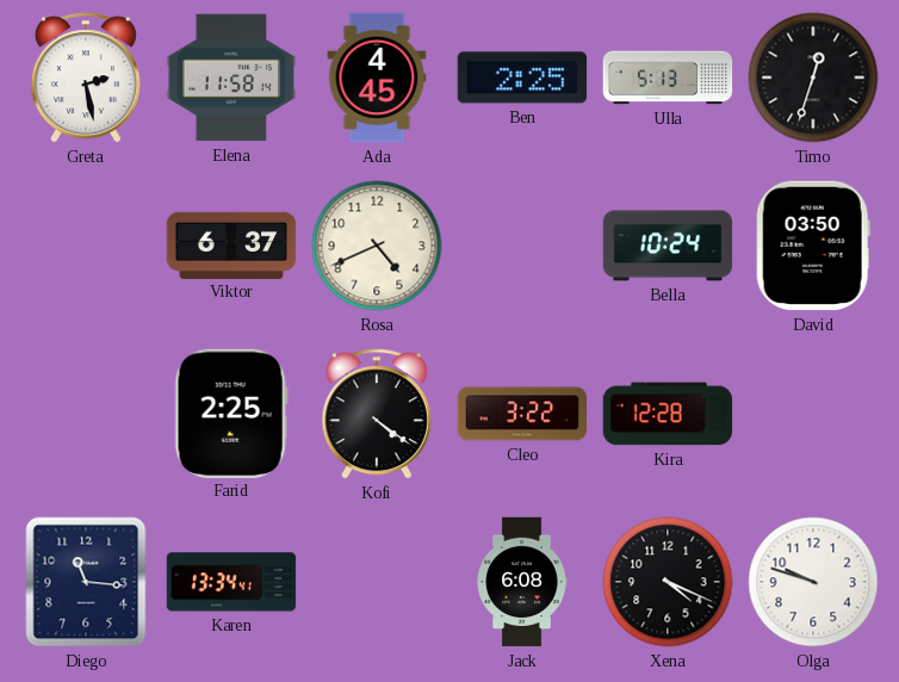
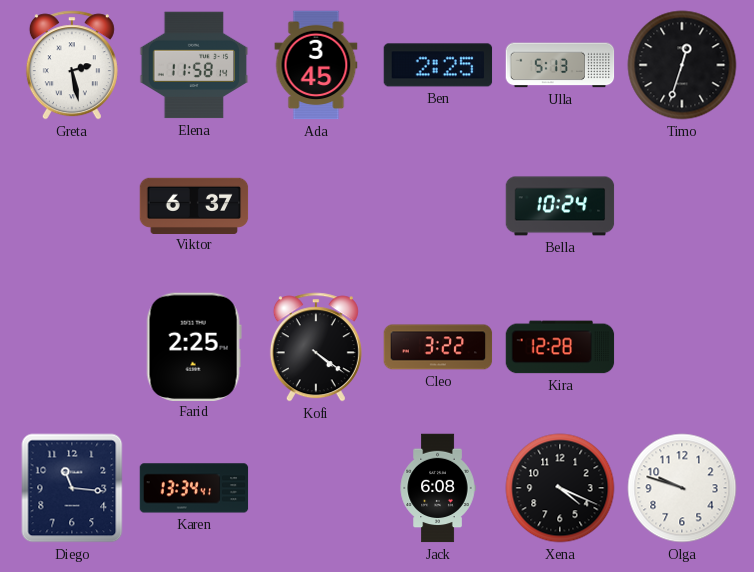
Ada: 4:45 -> 3:45 (316, 65)
Rosa: 4:41 -> none (377, 246)
David: 03:50 -> none (813, 246)
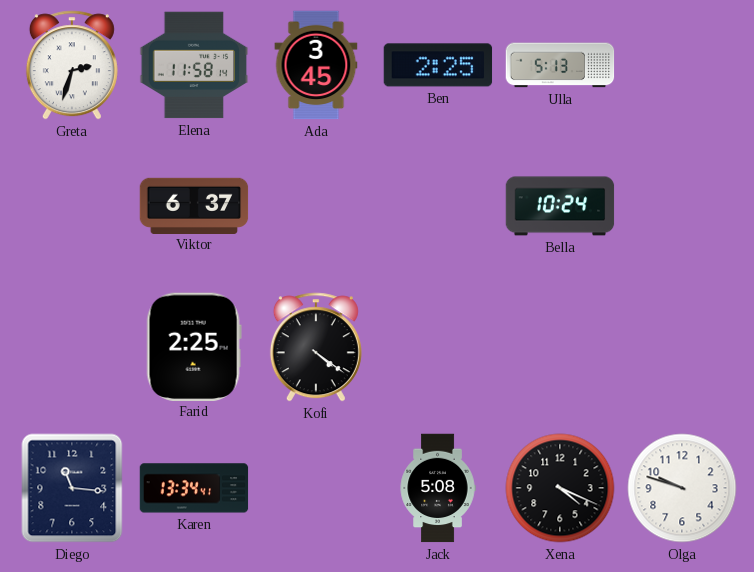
Greta: 2:28 -> 2:33 (72, 65)
Timo: 12:33 -> none (682, 65)
Cleo: 3:22 -> none (438, 347)
Kira: 12:28 -> none (560, 347)
Jack: 6:08 -> 5:08 (438, 488)
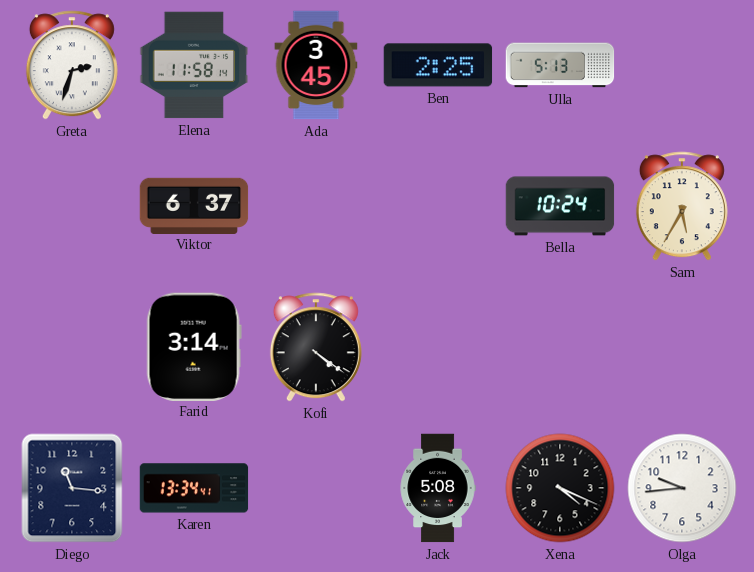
Sam: none -> 5:35 (682, 206)
Farid: 2:25 -> 3:14 (194, 346)
Olga: 9:48 -> 9:44 (682, 488)
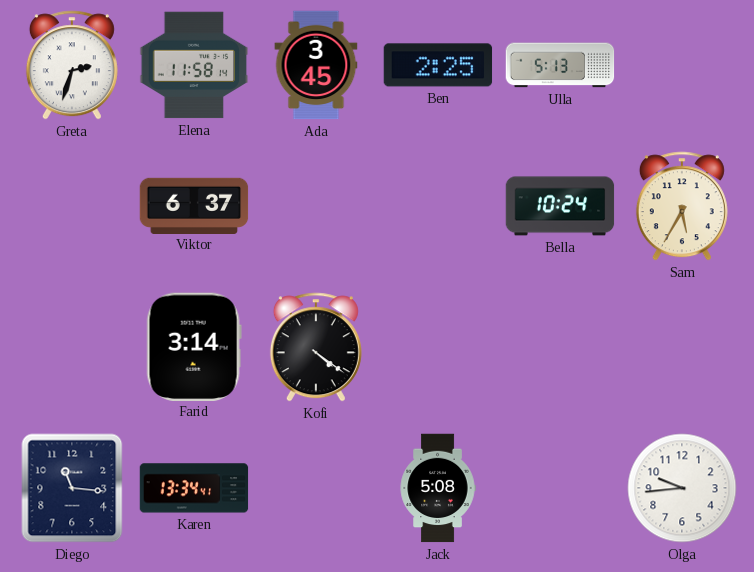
Xena: 4:19 -> none (560, 488)
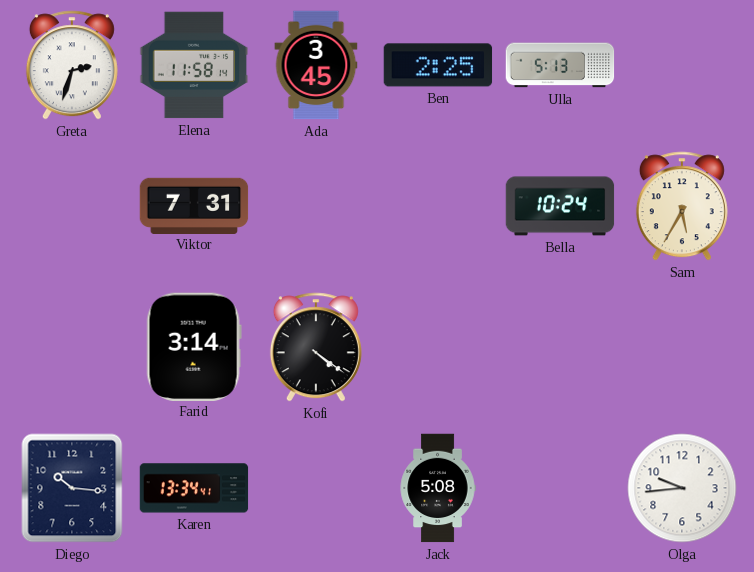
Viktor: 6:37 -> 7:31 (194, 205)
Diego: 11:16 -> 10:16 (72, 488)
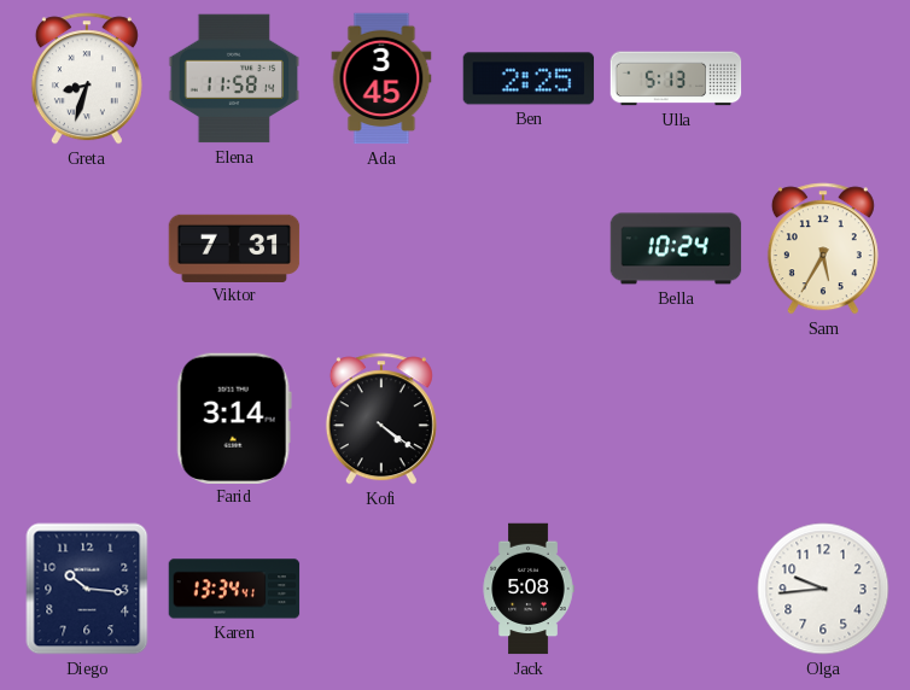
Greta: 2:33 -> 8:33 (87, 78)
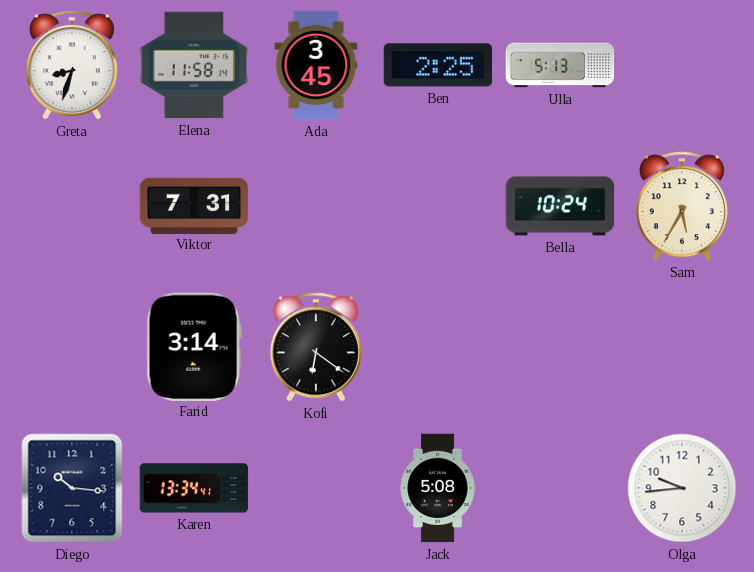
Kofi: 4:21 -> 6:21 (316, 347)
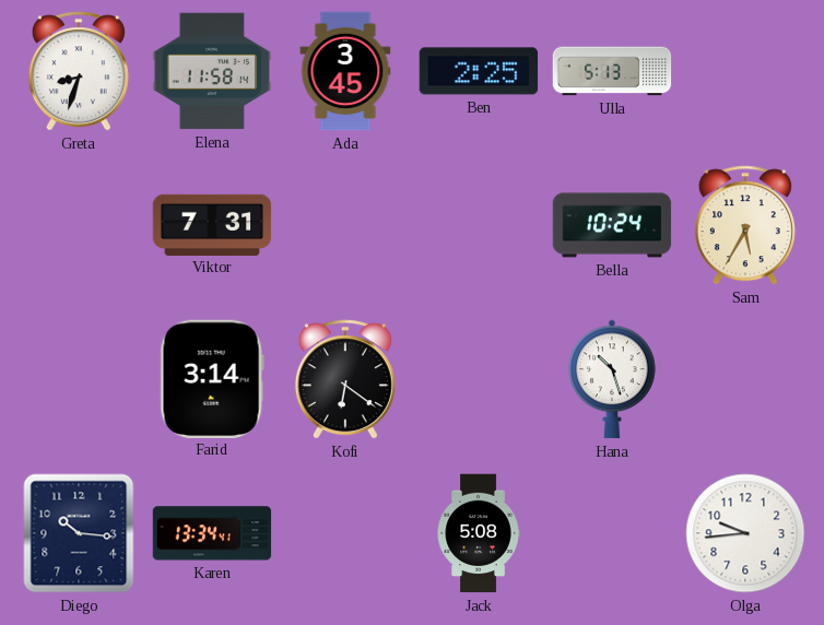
Hana: none -> 10:27 (612, 379)
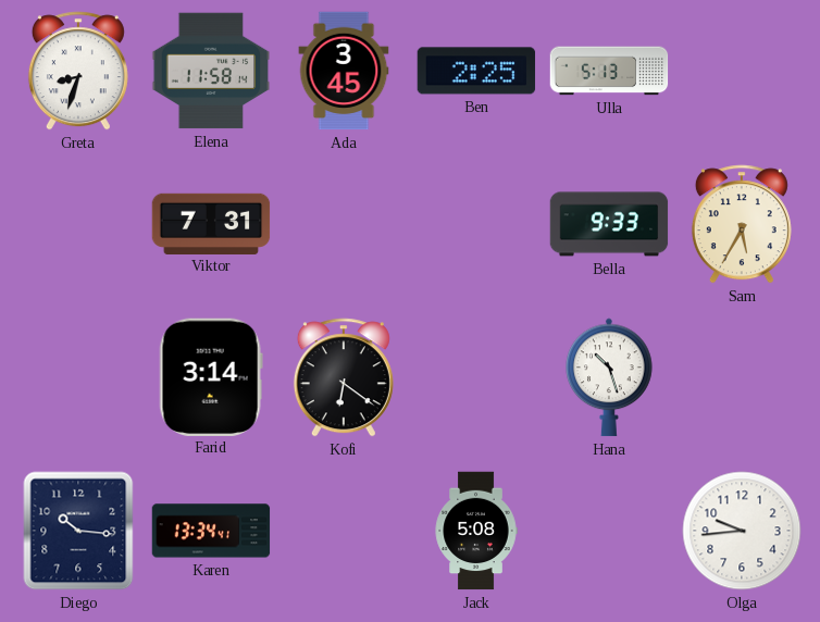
Bella: 10:24 -> 9:33 (609, 224)
